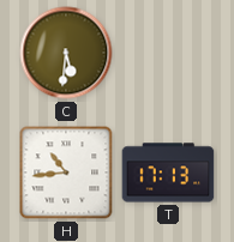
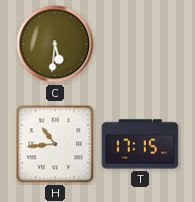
T: 17:13 -> 17:15 (140, 144)
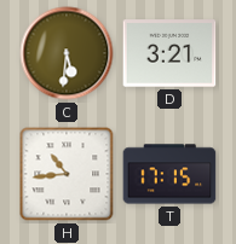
D: none -> 3:21 (169, 53)
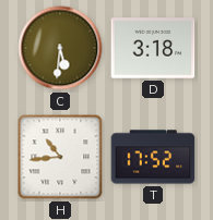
D: 3:21 -> 3:18 (153, 48)
T: 17:15 -> 17:52 (153, 157)
